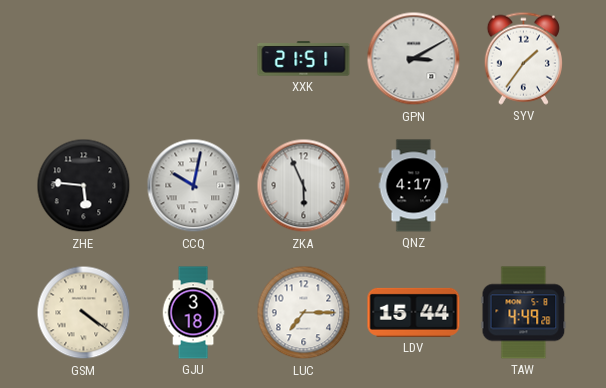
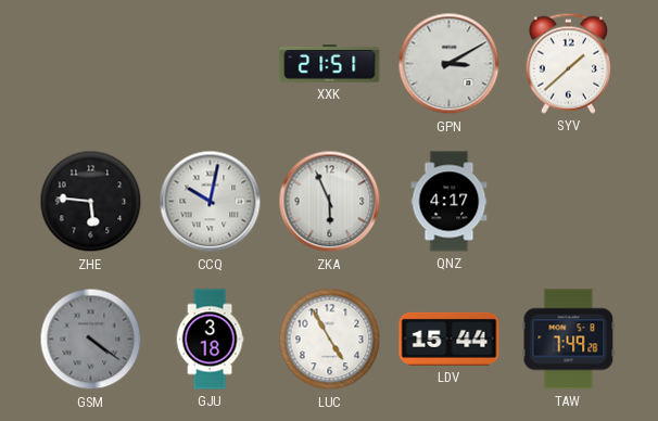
SYV: 1:36 -> 1:38 (568, 63)
GSM dial: cream -> grey (91, 340)
LUC: 7:15 -> 4:55 (330, 340)
TAW: 4:49 -> 7:49 (569, 340)
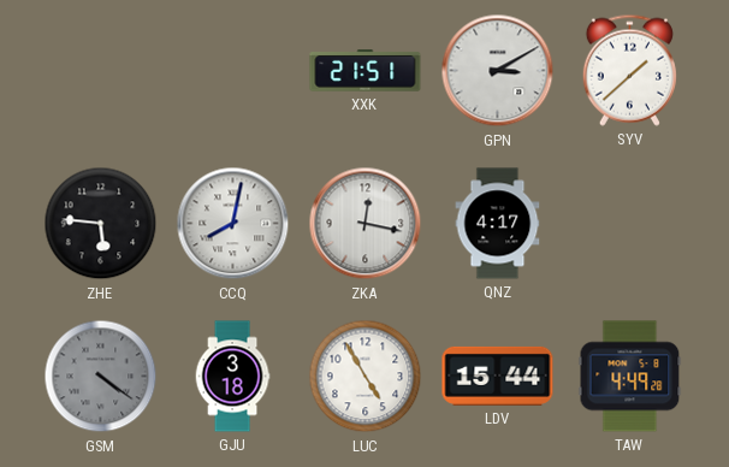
CCQ: 10:02 -> 8:02 (233, 224)
ZKA: 5:56 -> 12:17 (366, 224)
TAW: 7:49 -> 4:49 (630, 377)
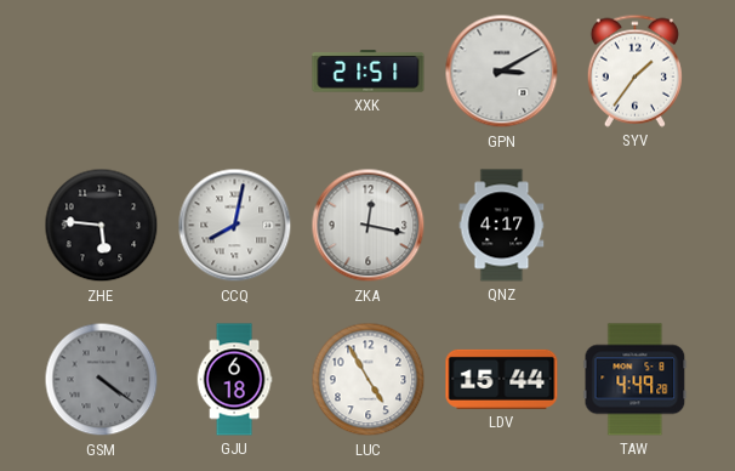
SYV: 1:38 -> 1:36 (634, 70)
GJU: 3:18 -> 6:18 (234, 380)
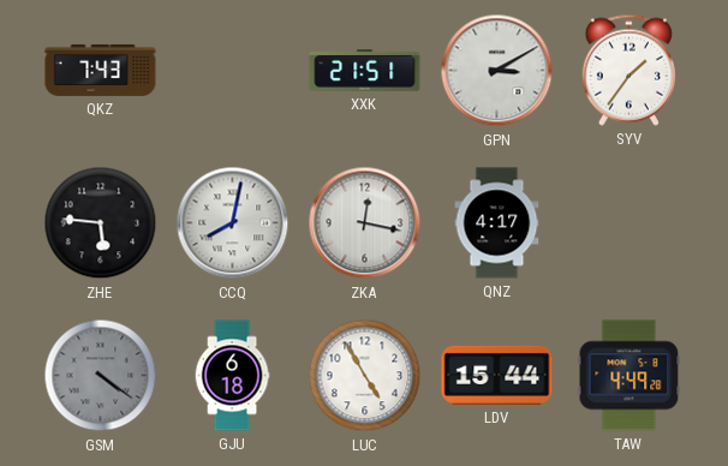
QKZ: none -> 7:43 (101, 70)
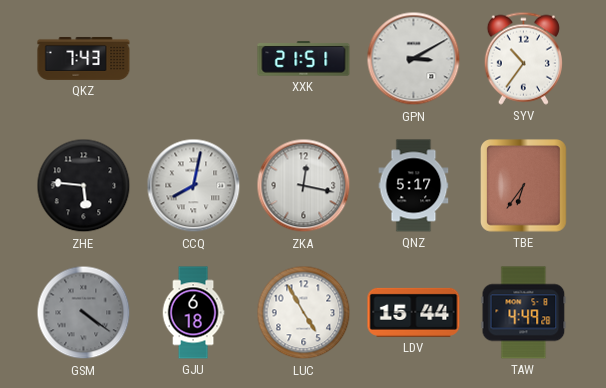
SYV: 1:36 -> 10:36 (523, 58)
QNZ: 4:17 -> 5:17 (414, 186)
TBE: none -> 6:36 (524, 186)
